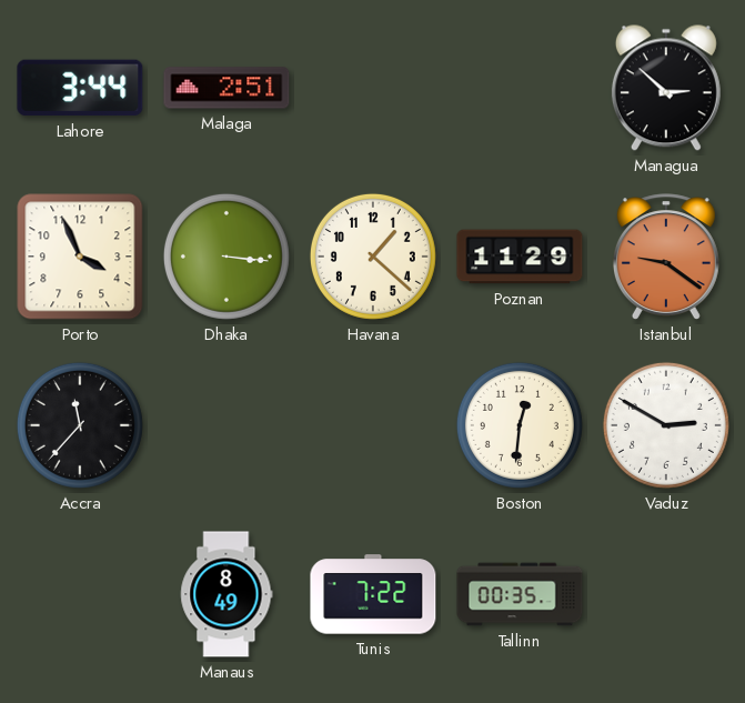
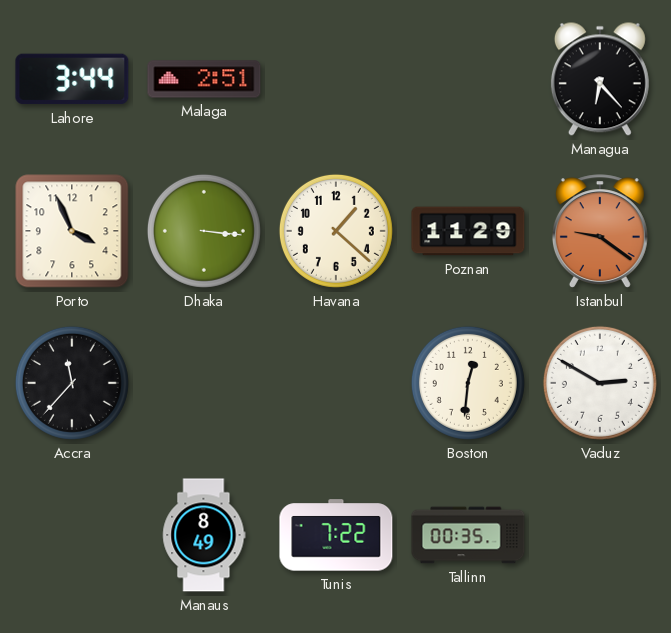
Managua: 2:52 -> 6:23 (600, 79)
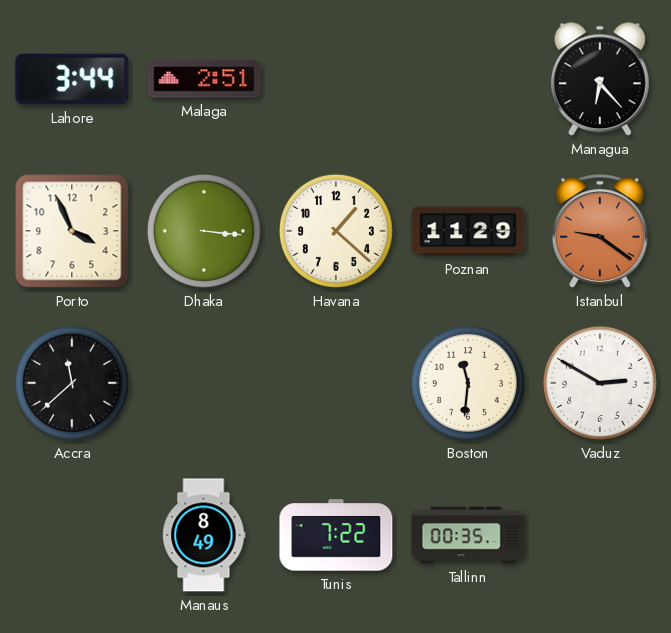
Accra: 11:37 -> 11:38 (72, 383)
Boston: 12:31 -> 11:31 (468, 383)
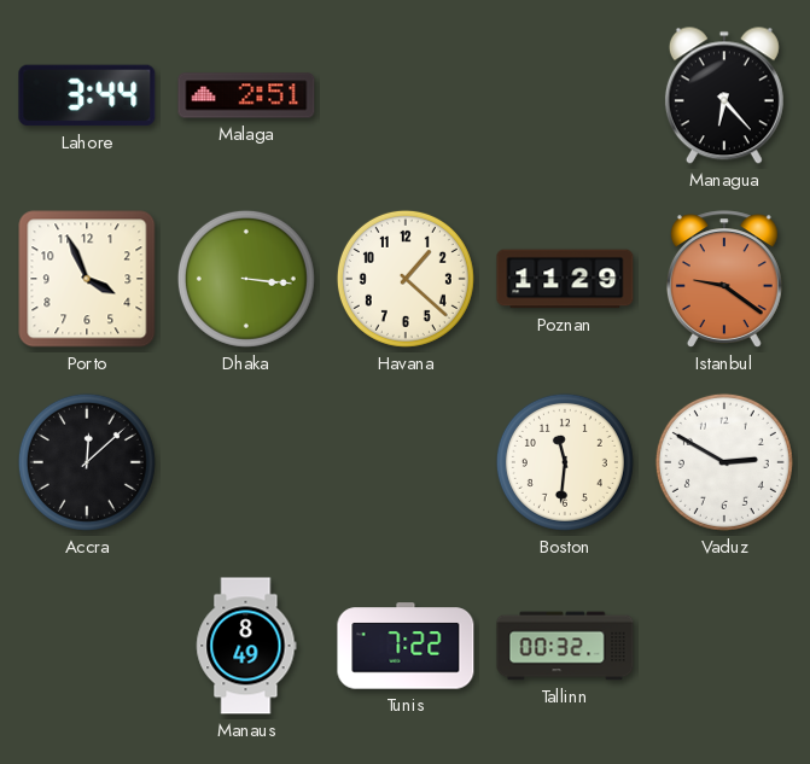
Accra: 11:38 -> 12:08 (87, 462)
Tallinn: 00:35 -> 00:32 (565, 646)
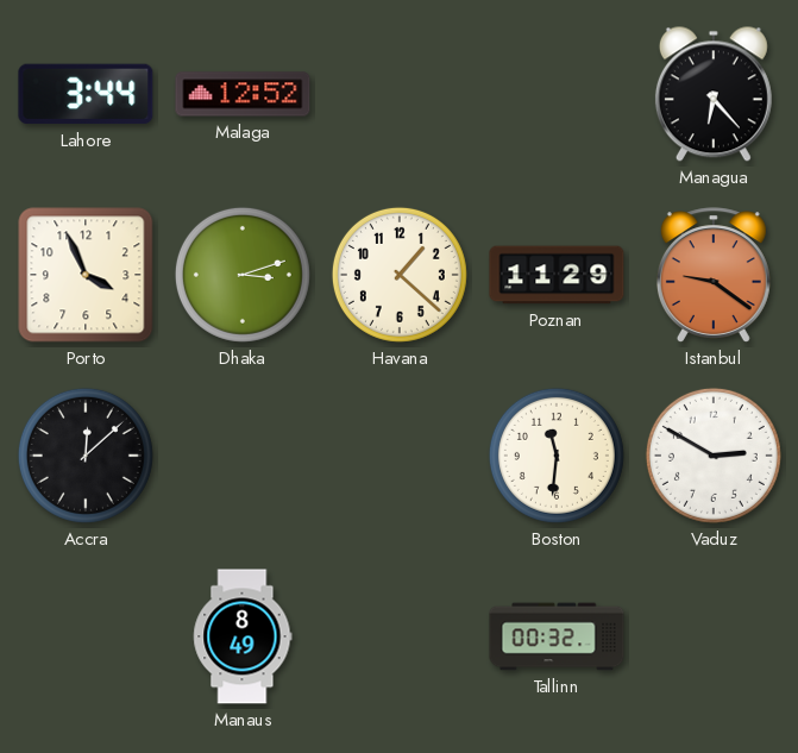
Malaga: 2:51 -> 12:52 (243, 94)
Dhaka: 3:16 -> 3:12 (243, 275)
Tunis: 7:22 -> none (406, 646)
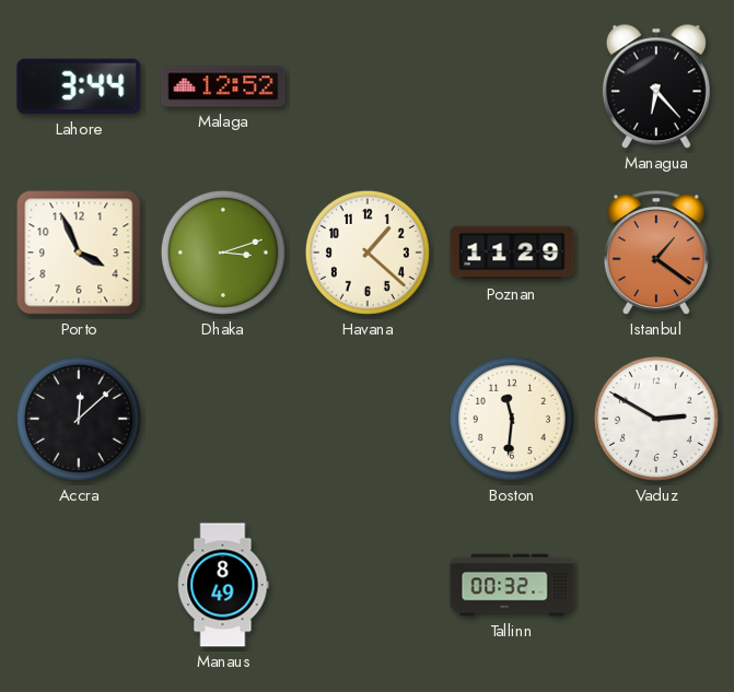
Istanbul: 9:21 -> 1:21 (656, 253)
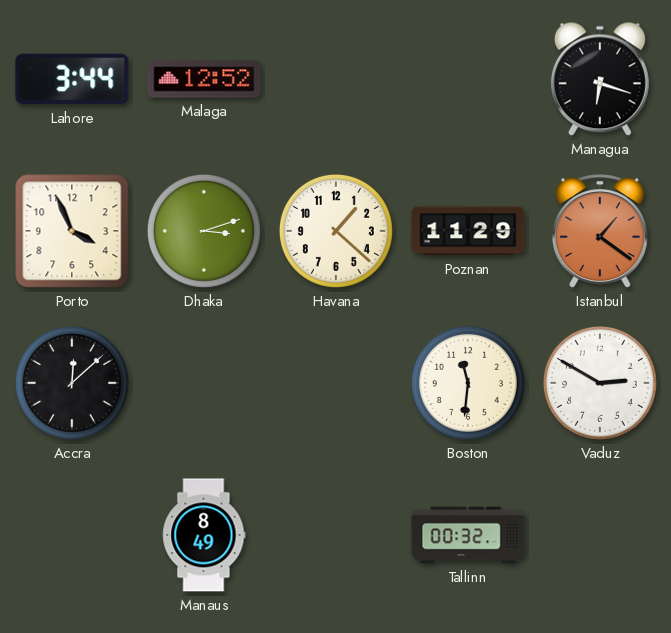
Managua: 6:23 -> 6:18 (600, 79)
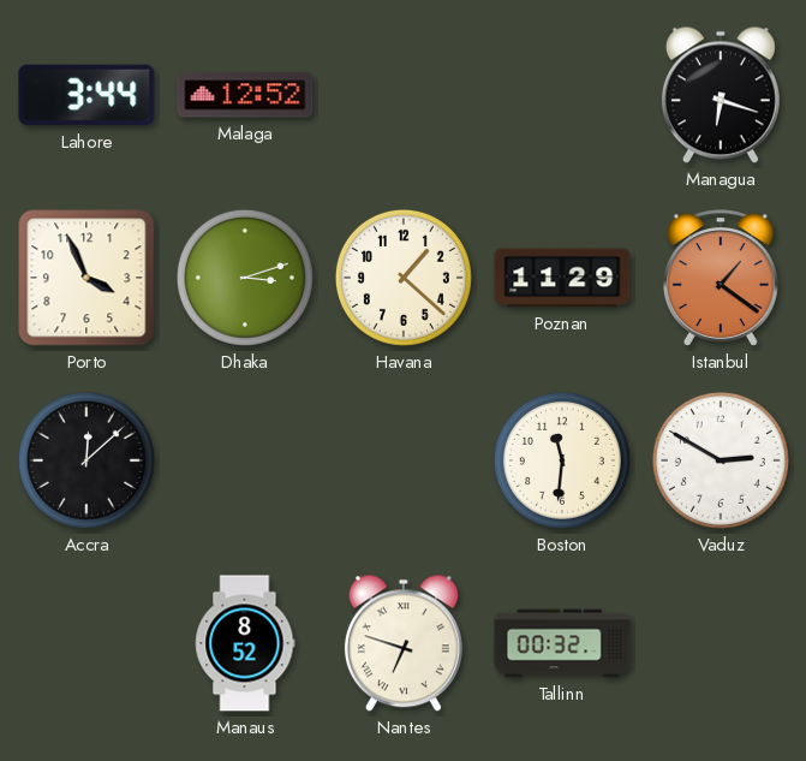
Manaus: 8:49 -> 8:52 (245, 643)
Nantes: none -> 6:48 (404, 643)
